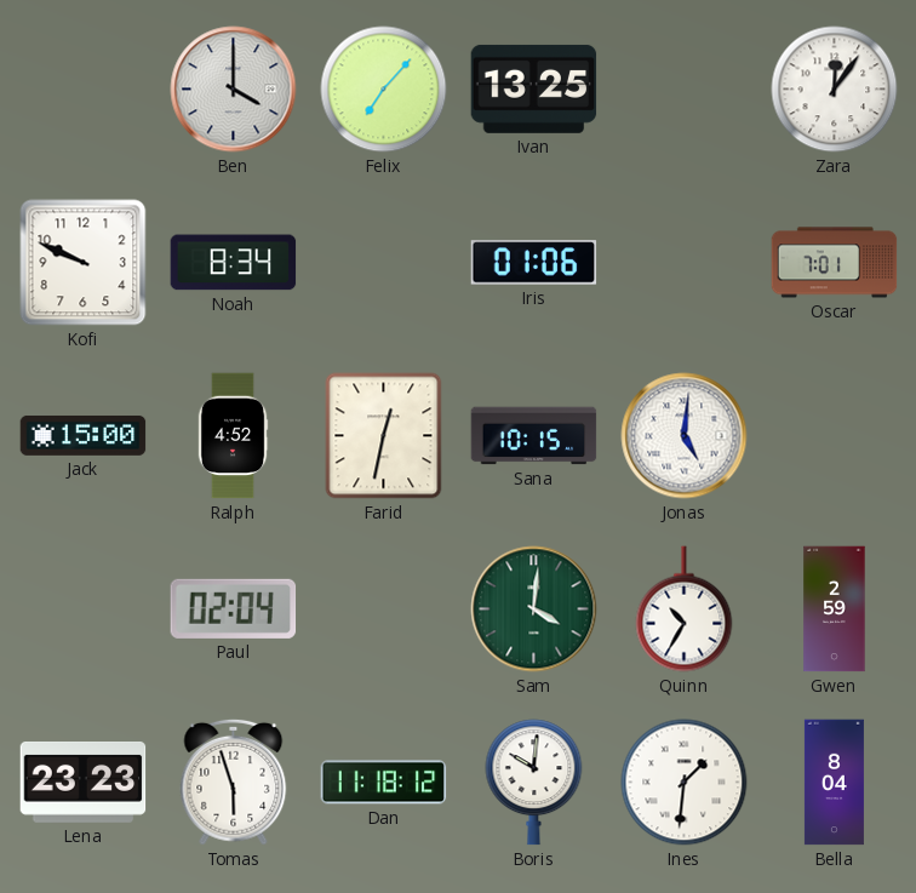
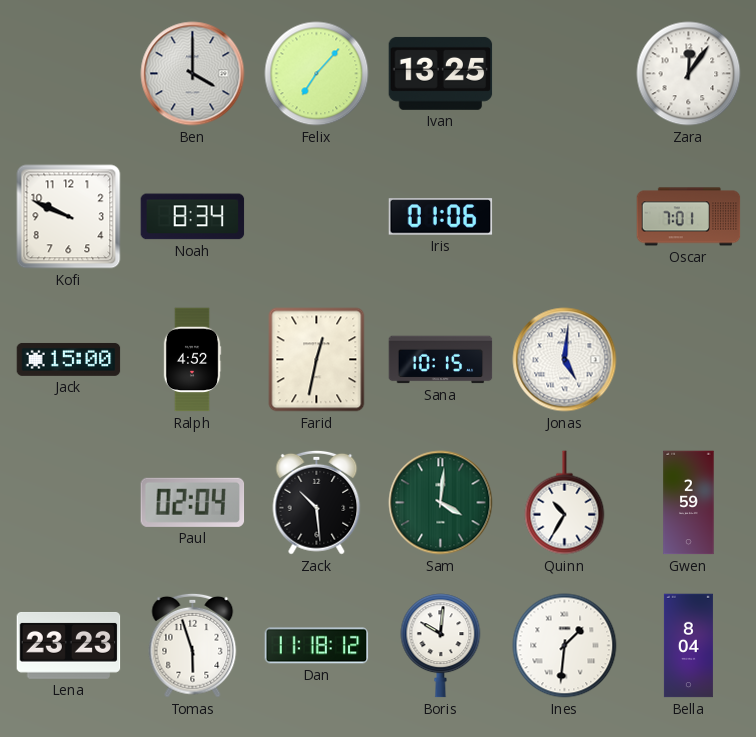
Zack: none -> 10:29 (317, 502)
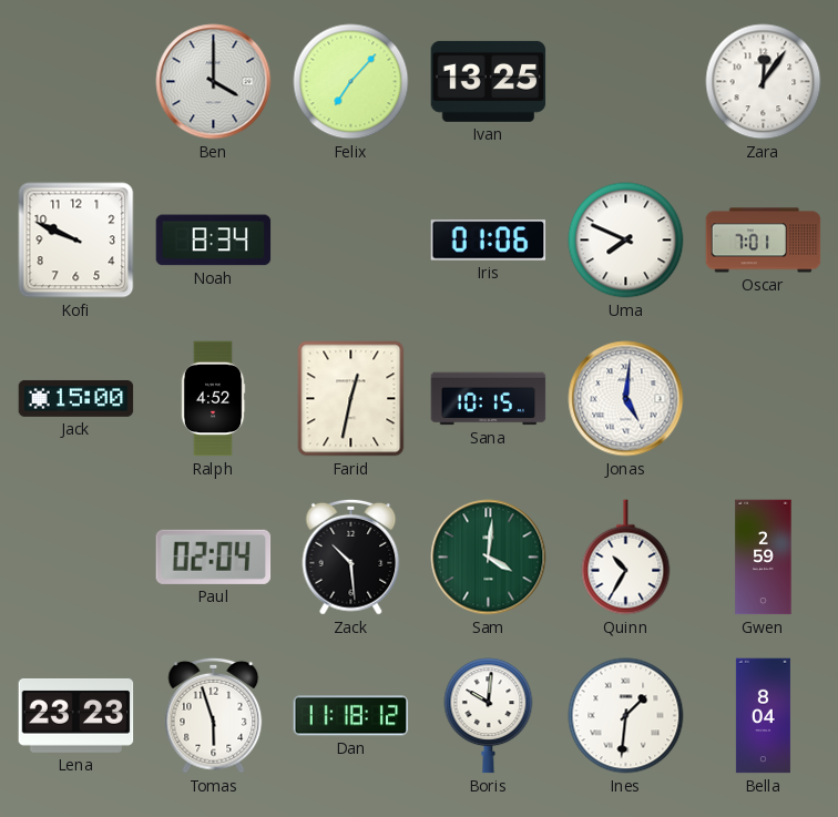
Uma: none -> 7:49 (626, 241)
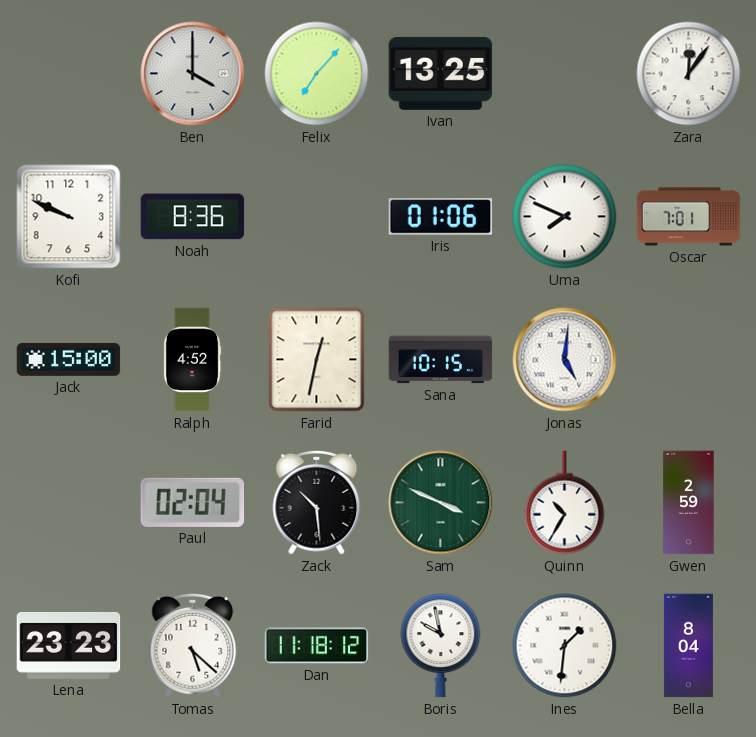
Noah: 8:34 -> 8:36 (193, 217)
Sam: 4:01 -> 3:49 (441, 503)
Tomas: 5:57 -> 5:22 (193, 645)
Boris: 10:01 -> 9:58 (441, 646)
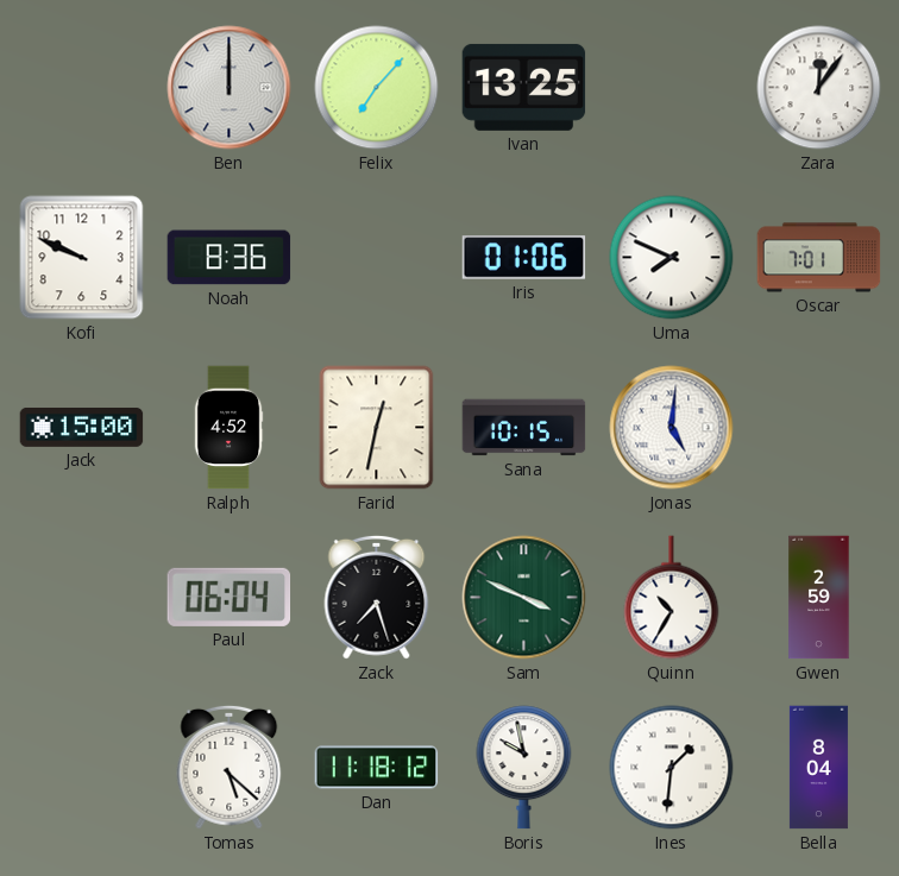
Ben: 4:00 -> 12:00 (230, 88)
Paul: 02:04 -> 06:04 (230, 597)
Zack: 10:29 -> 7:27 (377, 597)
Lena: 23:23 -> none (69, 645)
